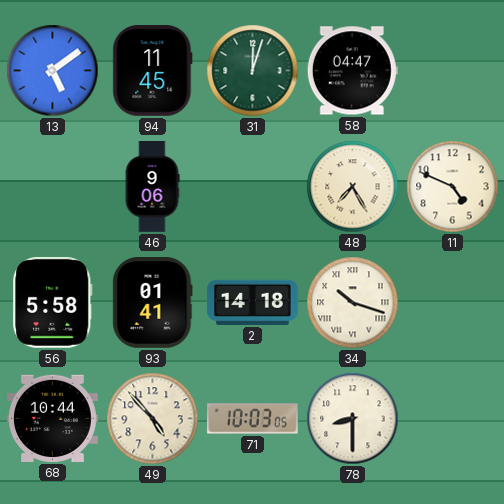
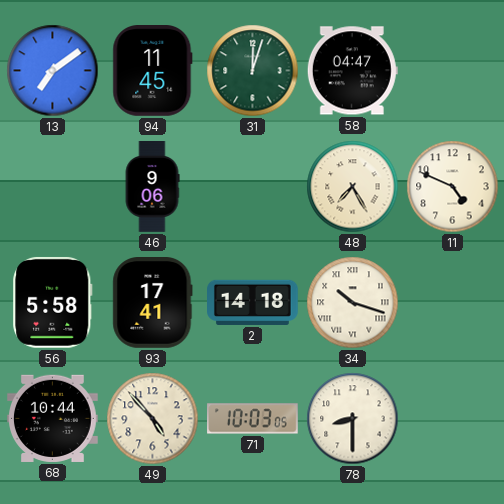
13: 5:09 -> 7:09 (53, 71)
93: 01:41 -> 17:41 (153, 303)
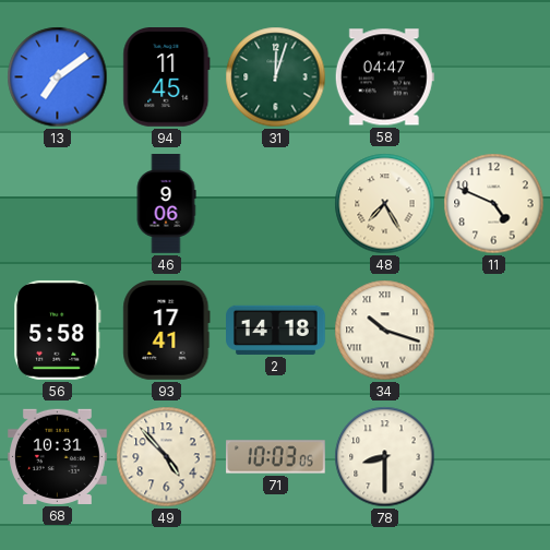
68: 10:44 -> 10:31 (58, 456)
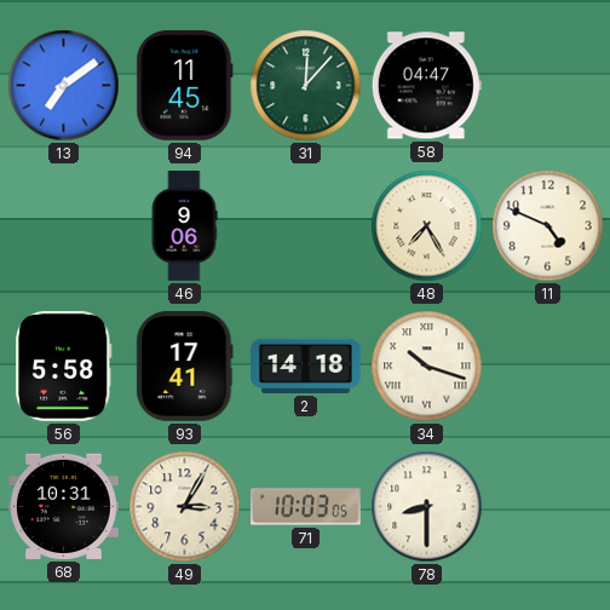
31: 12:03 -> 12:07 (306, 86)
49: 4:53 -> 3:05 (185, 507)
